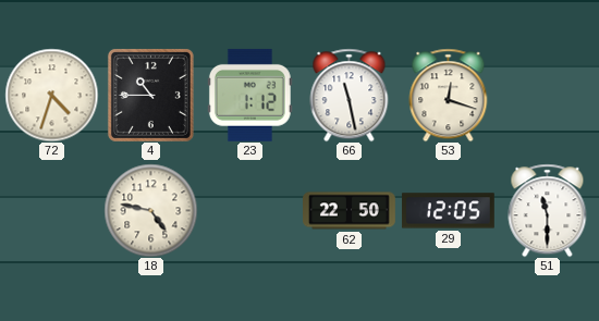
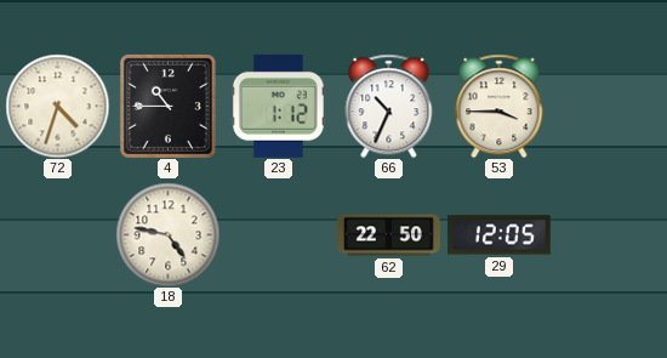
66: 11:28 -> 10:34 (389, 106)
53: 12:18 -> 3:45 (500, 106)
51: 11:30 -> none (548, 210)
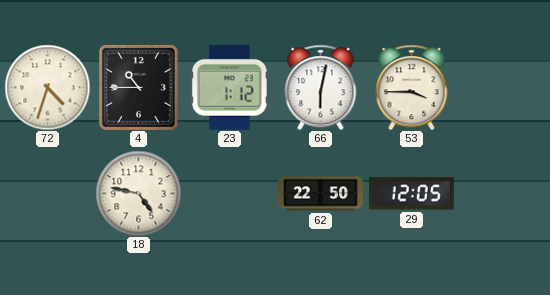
66: 10:34 -> 6:02 (321, 87)
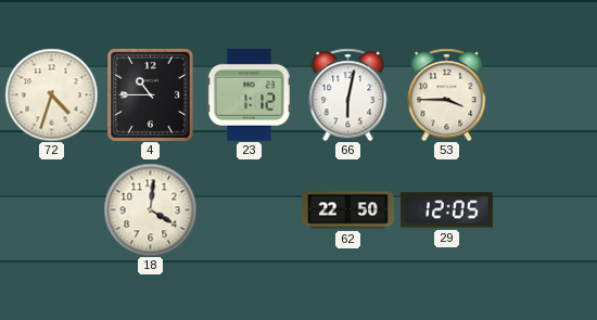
18: 4:47 -> 4:01 (150, 209)
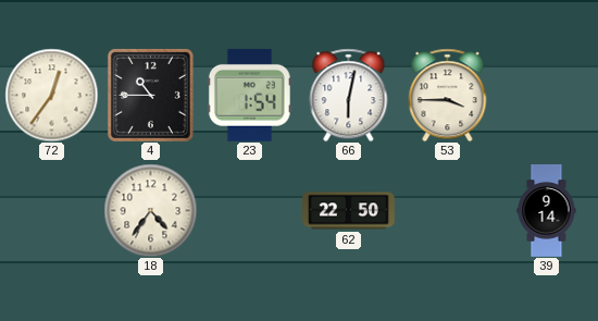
72: 4:33 -> 12:36 (51, 95)
23: 1:12 -> 1:54 (249, 95)
18: 4:01 -> 4:36 (150, 210)
29: 12:05 -> none (446, 210)
39: none -> 9:14 (547, 211)
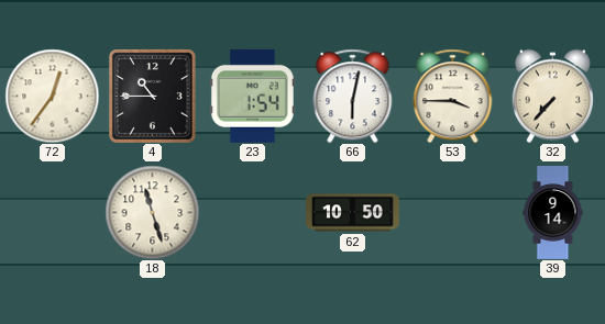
32: none -> 7:37 (552, 96)
18: 4:36 -> 11:27 (152, 212)
62: 22:50 -> 10:50 (353, 213)
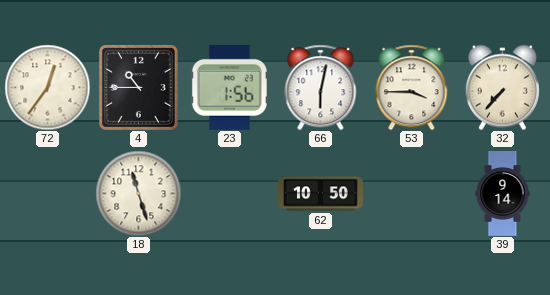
23: 1:54 -> 1:56 (229, 87)
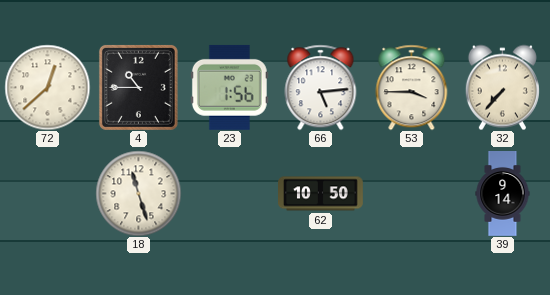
72: 12:36 -> 12:38 (47, 87)
66: 6:02 -> 5:14 (321, 87)
